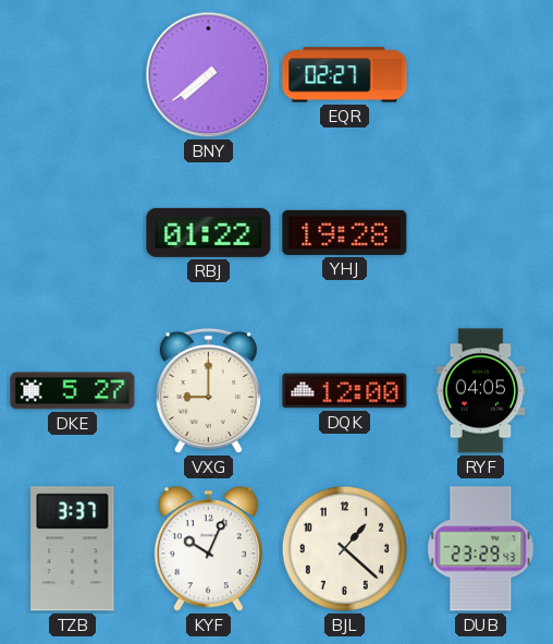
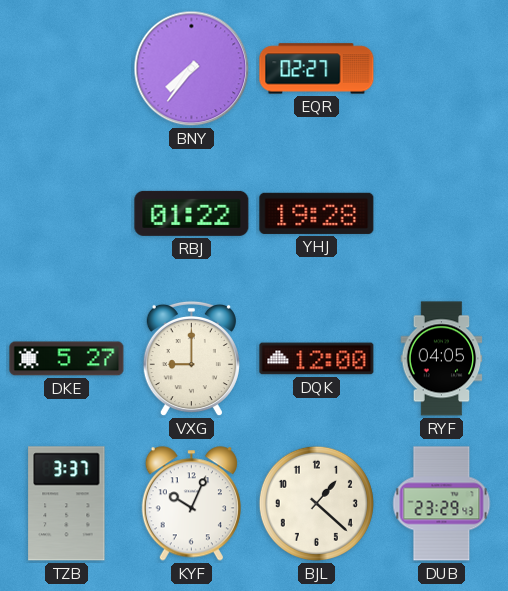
BNY: 7:39 -> 7:36 (192, 69)
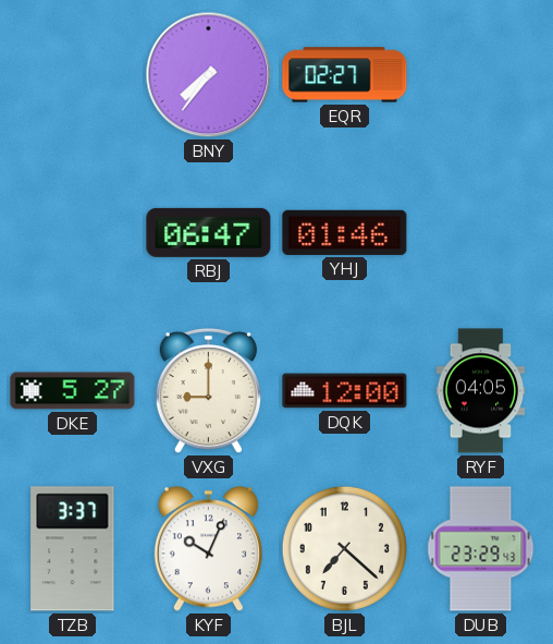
RBJ: 01:22 -> 06:47 (209, 232)
YHJ: 19:28 -> 01:46 (345, 232)
BJL: 1:22 -> 7:22 (344, 548)
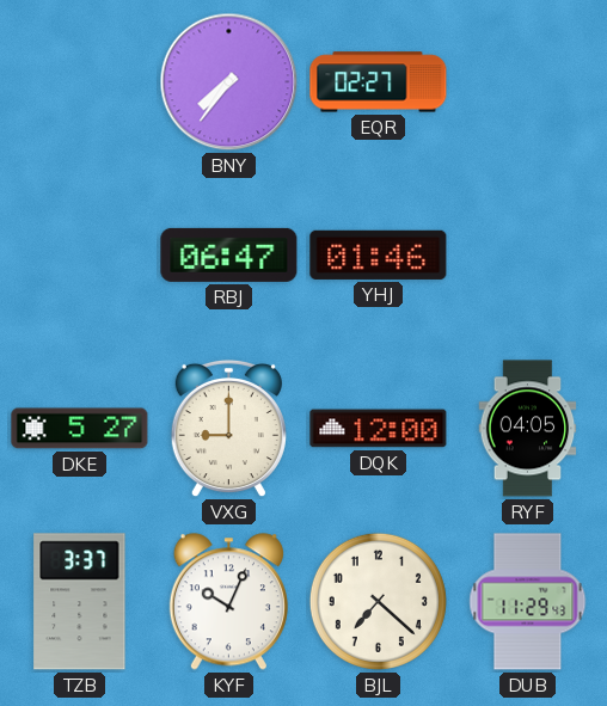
DUB: 23:29 -> 11:29 (528, 602)
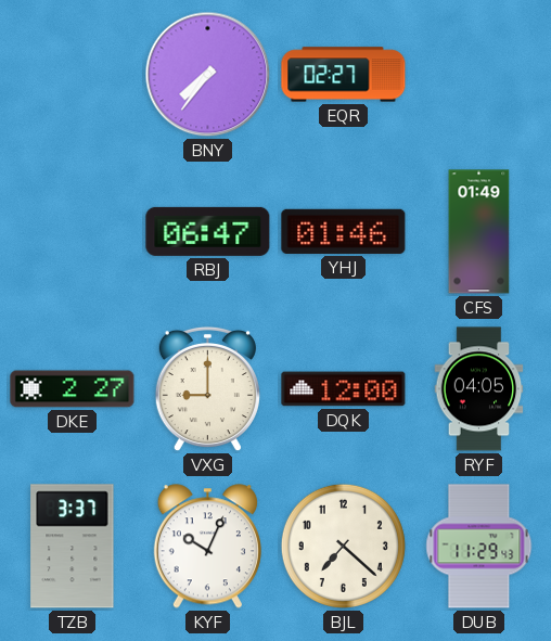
CFS: none -> 01:49 (479, 232)
DKE: 5:27 -> 2:27 (73, 389)
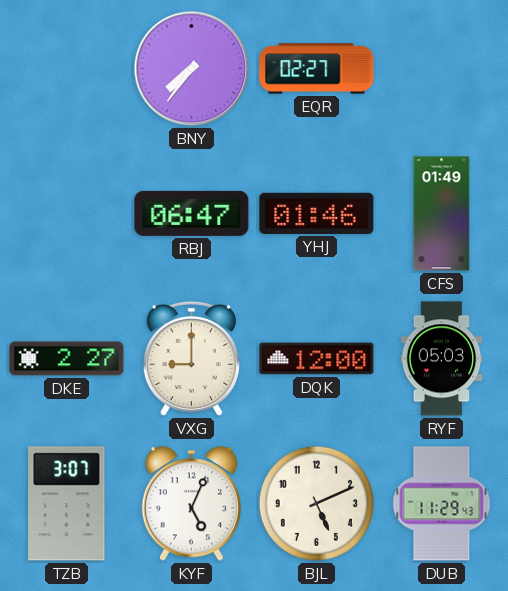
RYF: 04:05 -> 05:03 (442, 359)
TZB: 3:37 -> 3:07 (67, 504)
KYF: 10:04 -> 5:04 (191, 504)
BJL: 7:22 -> 5:11 (316, 503)
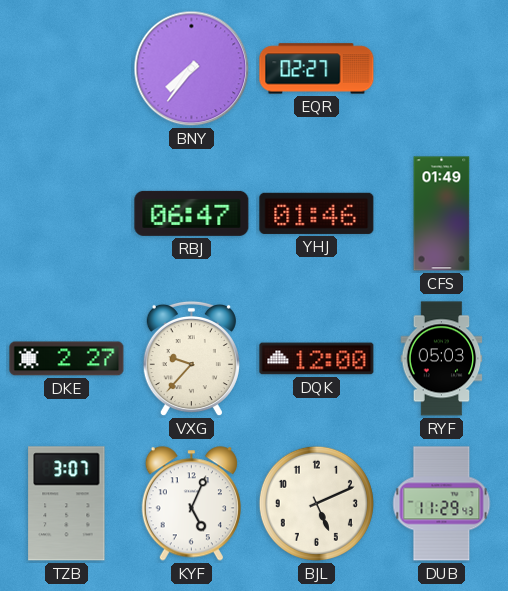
VXG: 9:00 -> 9:37 (191, 359)
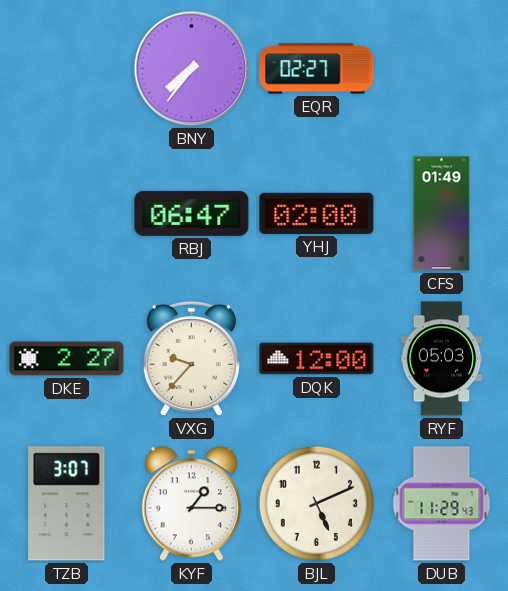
YHJ: 01:46 -> 02:00 (317, 213)
KYF: 5:04 -> 1:15 (191, 504)
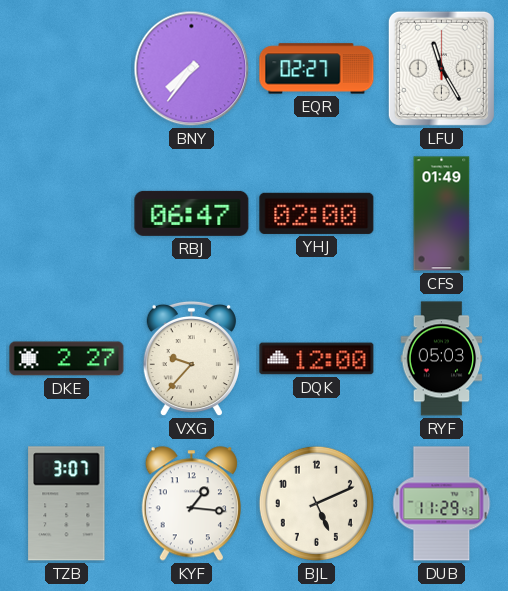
LFU: none -> 11:25 (441, 68)
KYF: 1:15 -> 1:16 (191, 504)
